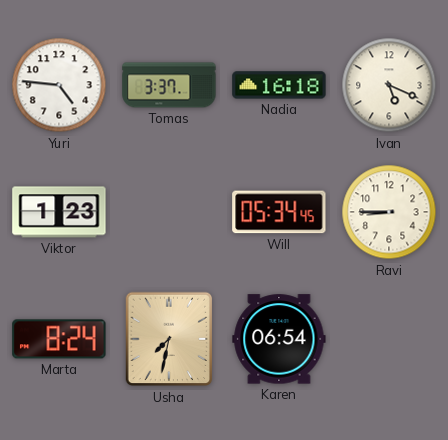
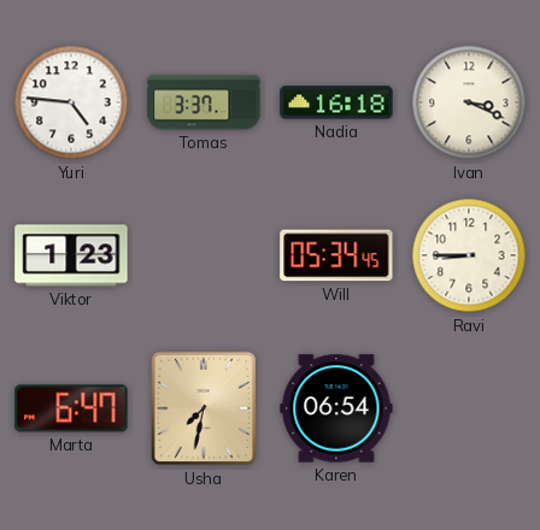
Ivan: 5:19 -> 3:19 (469, 102)
Marta: 8:24 -> 6:47 (71, 408)
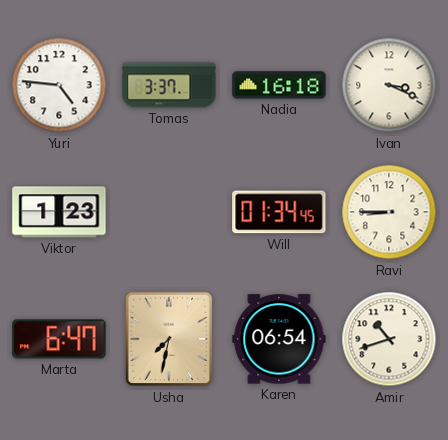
Will: 05:34 -> 01:34 (279, 212)
Amir: none -> 10:42 (389, 339)
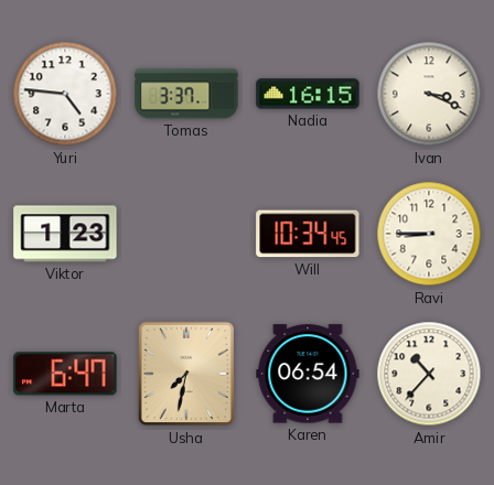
Nadia: 16:18 -> 16:15 (308, 94)
Will: 01:34 -> 10:34 (308, 234)
Amir: 10:42 -> 10:37 (429, 374)
